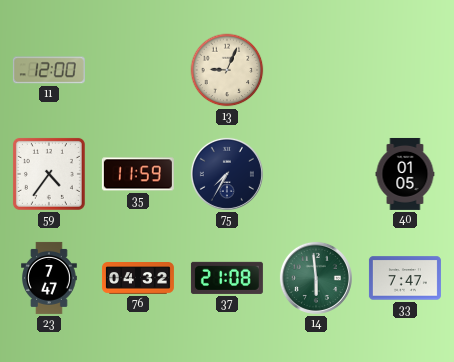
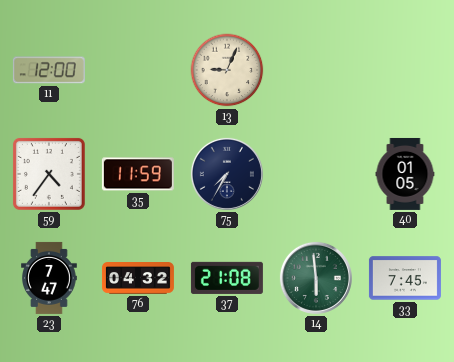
33: 7:47 -> 7:45 (405, 278)
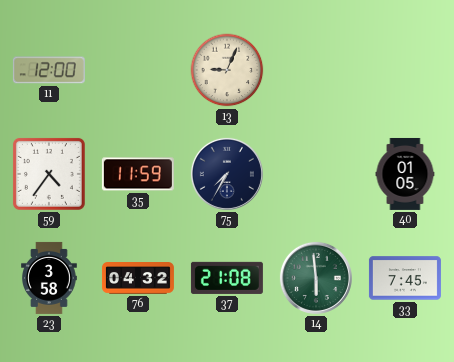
23: 7:47 -> 3:58 (50, 278)
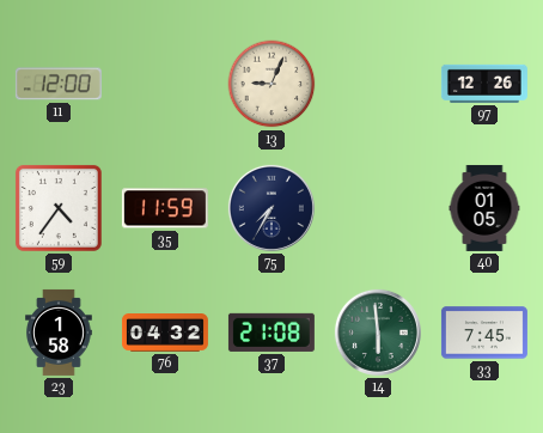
97: none -> 12:26 (484, 84)
23: 3:58 -> 1:58 (60, 333)
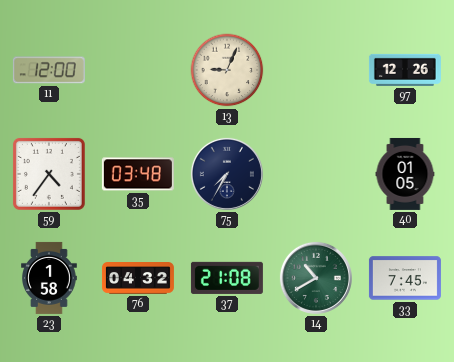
35: 11:59 -> 03:48 (138, 174)
14: 5:59 -> 10:40 (316, 278)
